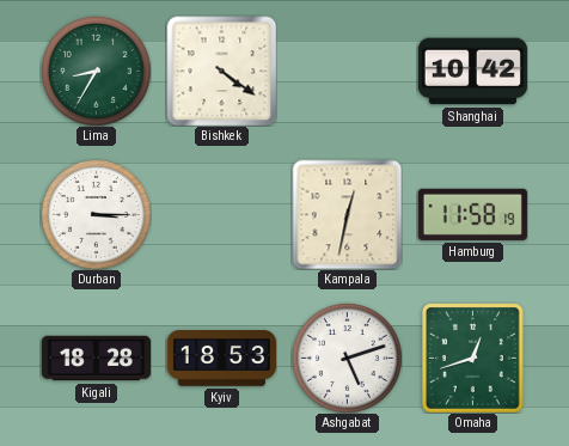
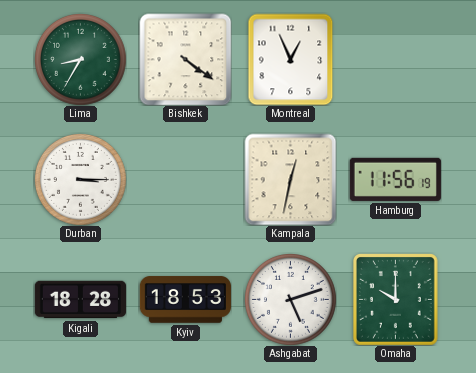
Montreal: none -> 12:56 (291, 59)
Shanghai: 10:42 -> none (472, 72)
Hamburg: 11:58 -> 11:56 (395, 179)
Omaha: 12:42 -> 10:00 (396, 300)
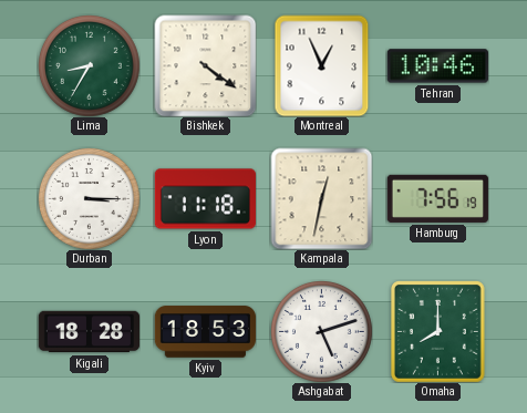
Tehran: none -> 10:46 (437, 66)
Lyon: none -> 11:18 (205, 199)
Hamburg: 11:56 -> 7:56 (437, 198)
Omaha: 10:00 -> 8:00 (438, 332)
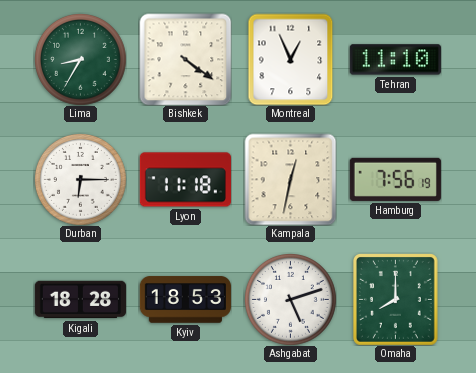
Tehran: 10:46 -> 11:10 (395, 60)
Durban: 3:15 -> 6:15 (81, 180)
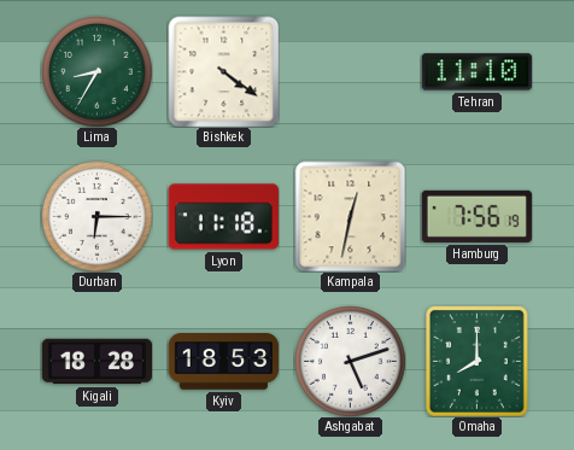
Montreal: 12:56 -> none (291, 59)
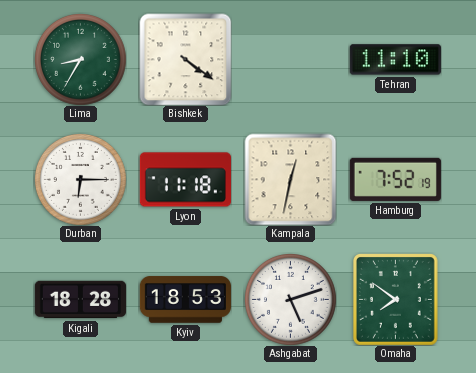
Hamburg: 7:56 -> 7:52 (395, 179)
Omaha: 8:00 -> 7:51 (396, 300)
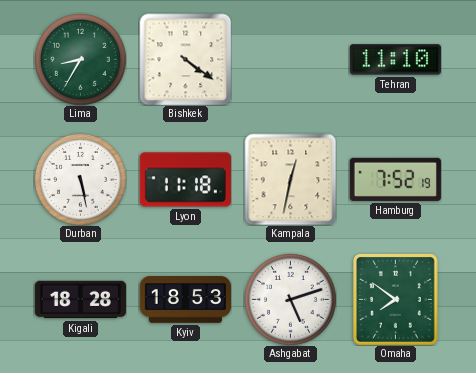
Durban: 6:15 -> 5:28 (81, 180)
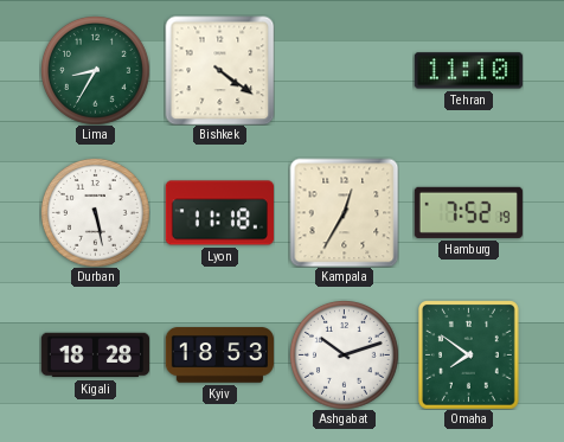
Kampala: 12:32 -> 12:35 (344, 212)
Ashgabat: 5:12 -> 10:12 (345, 355)
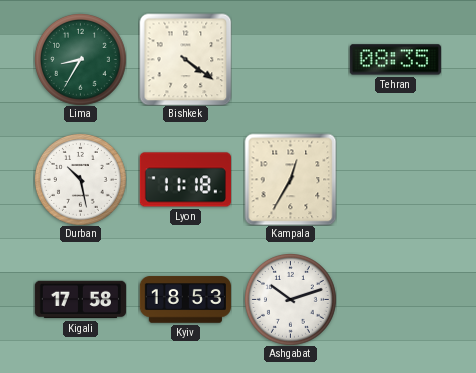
Tehran: 11:10 -> 08:35 (395, 60)
Durban: 5:28 -> 10:28 (81, 180)
Hamburg: 7:52 -> none (468, 212)
Kigali: 18:28 -> 17:58 (80, 300)
Omaha: 7:51 -> none (469, 355)
